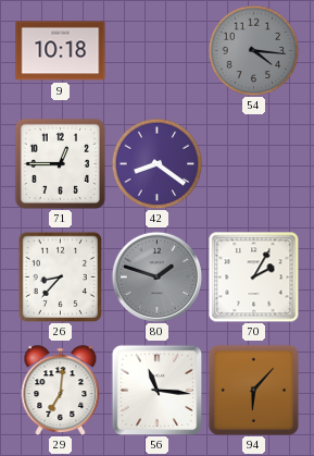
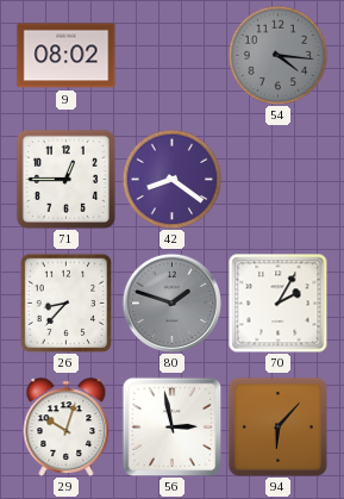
9: 10:18 -> 08:02 (67, 56)
29: 7:01 -> 10:03 (67, 426)
56: 11:16 -> 2:58 (171, 426)
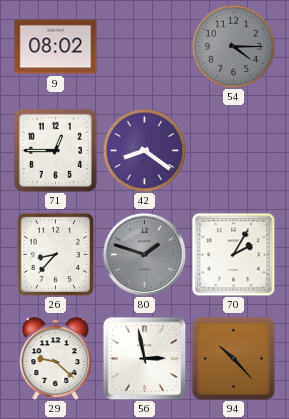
54: 4:16 -> 4:15 (233, 46)
29: 10:03 -> 9:22 (56, 358)
94: 6:07 -> 10:23 (233, 358)
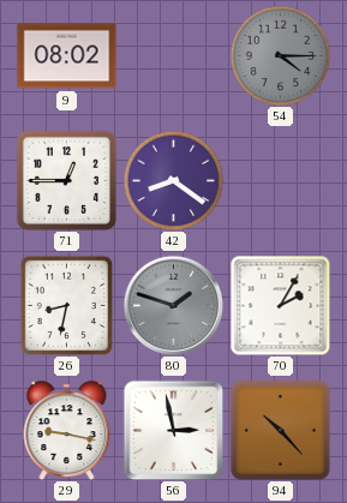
26: 8:37 -> 8:32 (66, 305)
29: 9:22 -> 9:17 (67, 430)
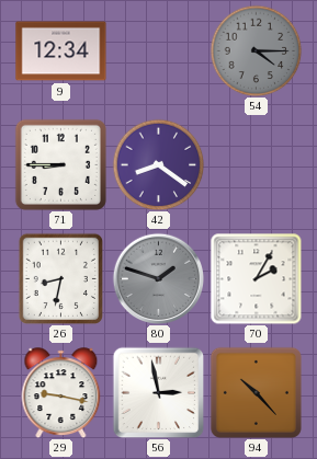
9: 08:02 -> 12:34 (61, 51)
71: 12:45 -> 8:45 (60, 164)
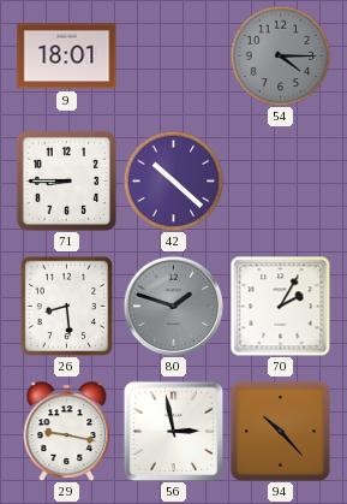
9: 12:34 -> 18:01 (67, 57)
42: 8:21 -> 10:22 (173, 180)
26: 8:32 -> 8:29 (66, 306)
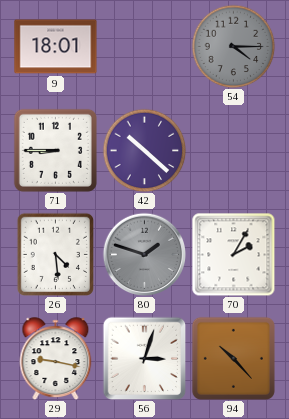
26: 8:29 -> 4:29 (55, 254)
56: 2:58 -> 3:03 (144, 358)
